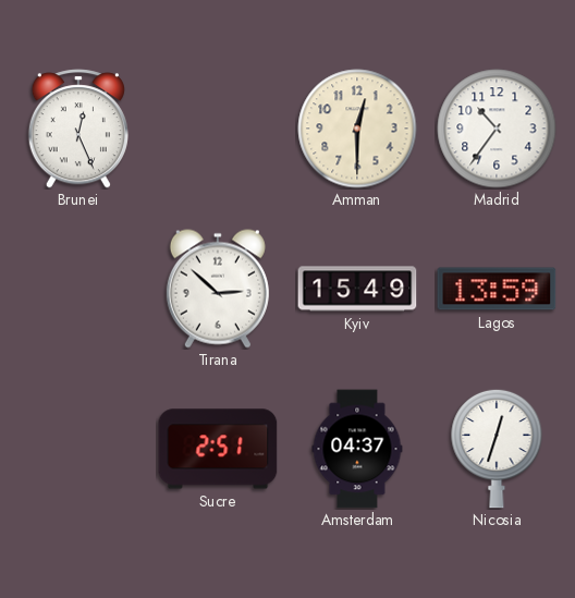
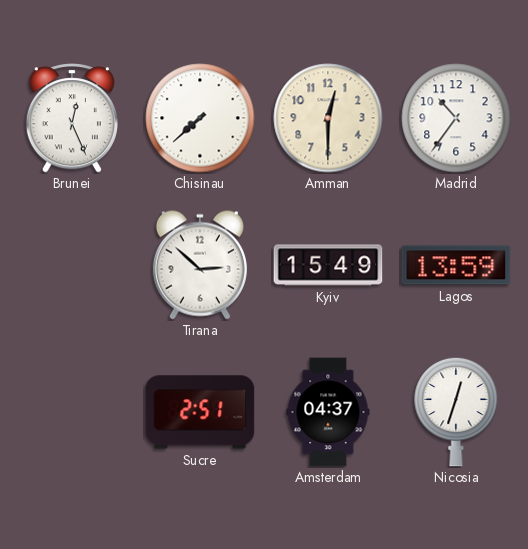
Chisinau: none -> 7:38 (200, 118)
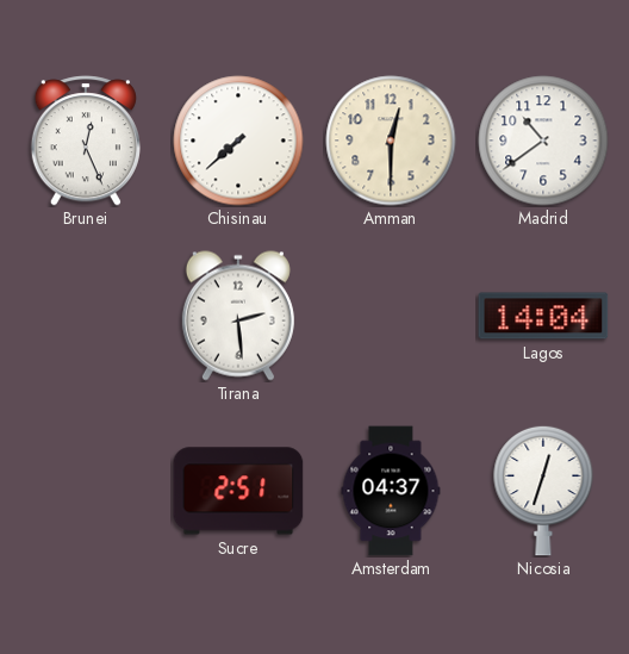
Madrid: 10:36 -> 10:39 (543, 141)
Tirana: 2:52 -> 2:29 (238, 316)
Kyiv: 15:49 -> none (328, 265)
Lagos: 13:59 -> 14:04 (543, 316)
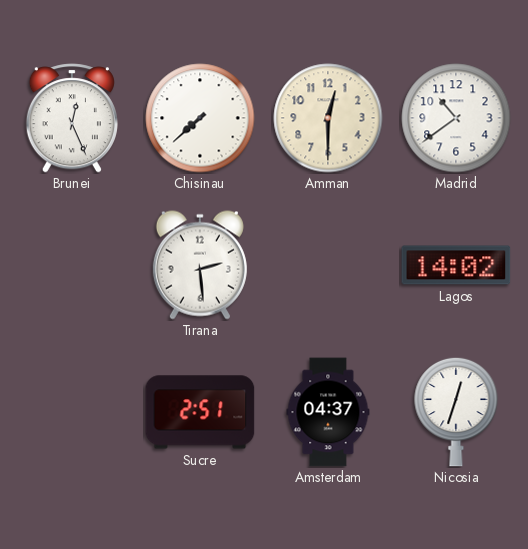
Lagos: 14:04 -> 14:02 (456, 265)
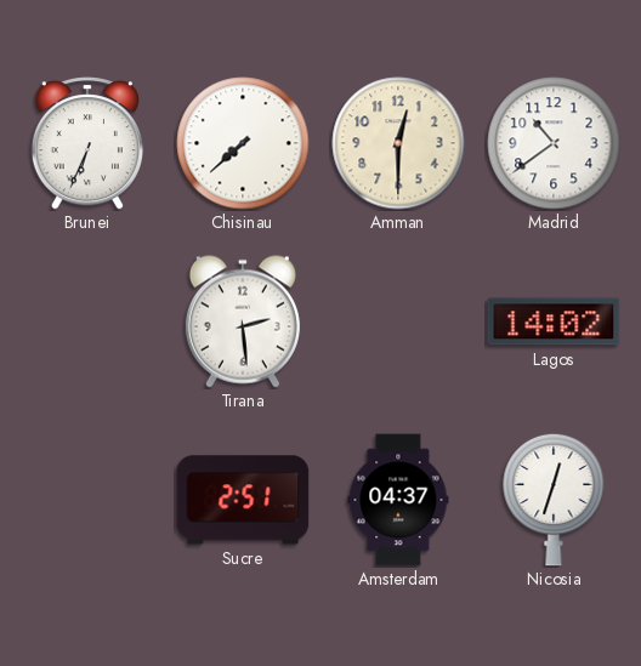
Brunei: 12:26 -> 6:34 (87, 143)
